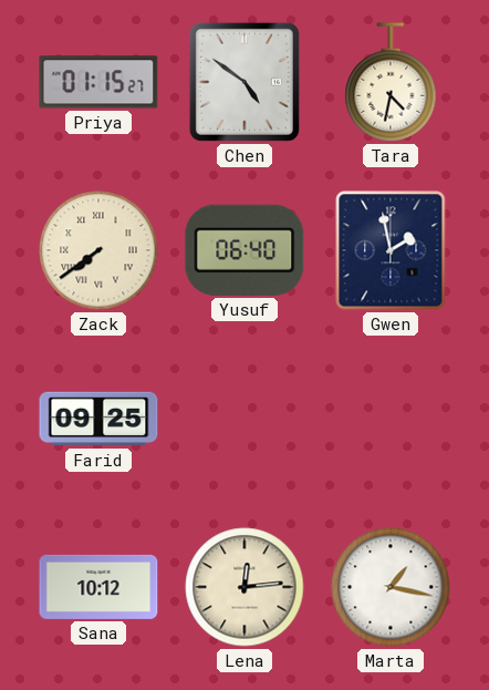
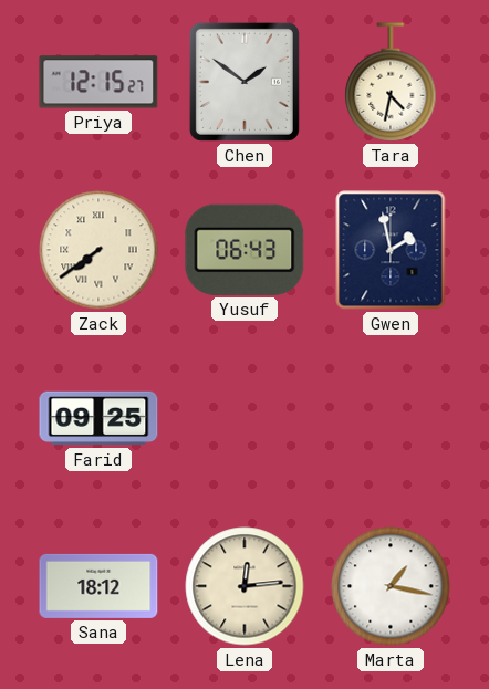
Priya: 01:15 -> 12:15 (98, 82)
Chen: 4:51 -> 1:51 (245, 82)
Yusuf: 06:40 -> 06:43 (245, 250)
Sana: 10:12 -> 18:12 (98, 586)
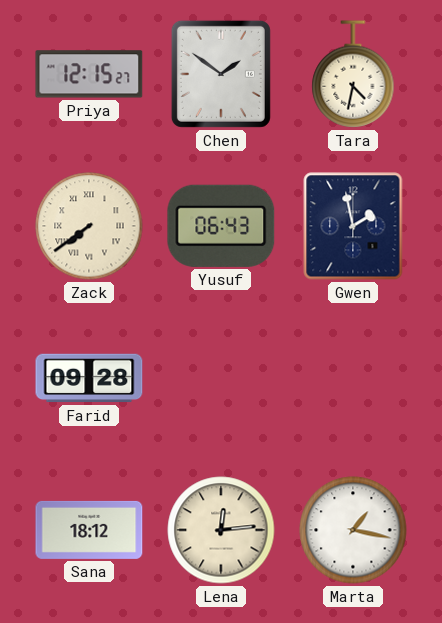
Farid: 09:25 -> 09:28 (89, 378)
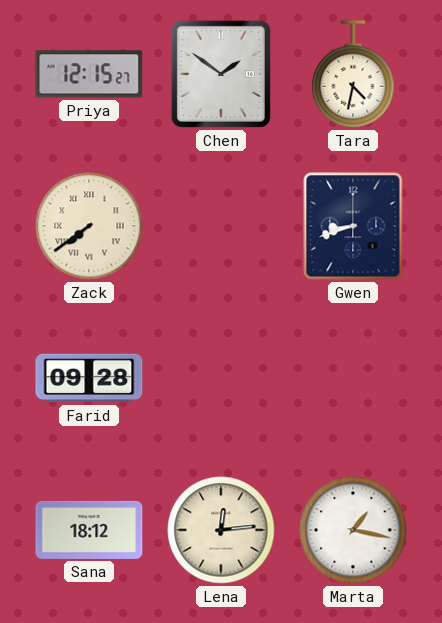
Yusuf: 06:43 -> none (221, 226)
Gwen: 1:58 -> 8:42 (353, 226)
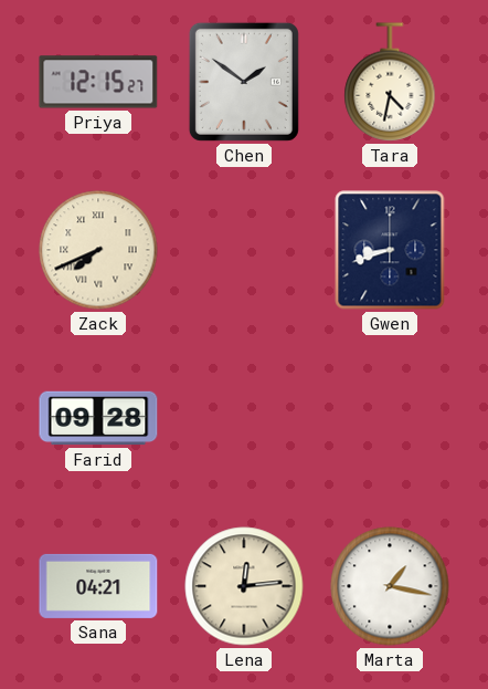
Zack: 7:39 -> 7:41 (98, 250)
Sana: 18:12 -> 04:21 (98, 586)
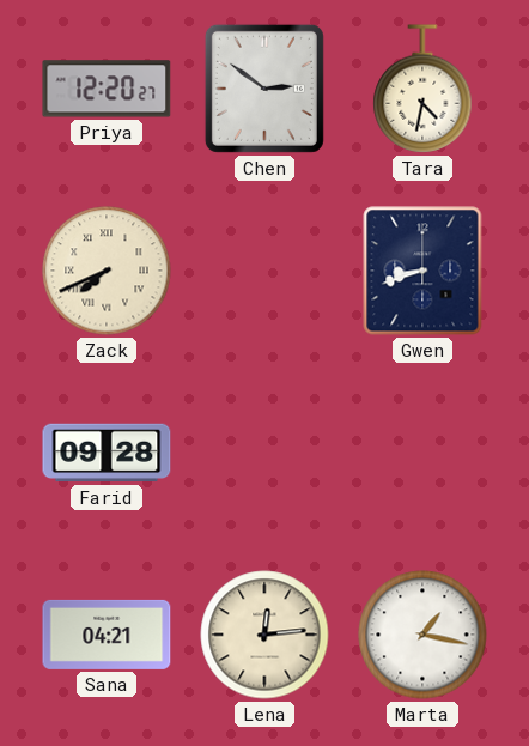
Priya: 12:15 -> 12:20 (107, 89)
Chen: 1:51 -> 2:51 (264, 89)
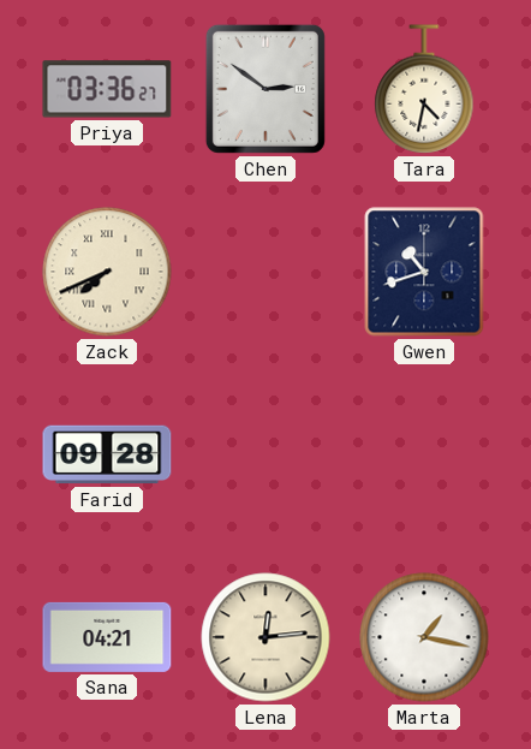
Priya: 12:20 -> 03:36 (107, 89)
Gwen: 8:42 -> 10:42 (424, 272)
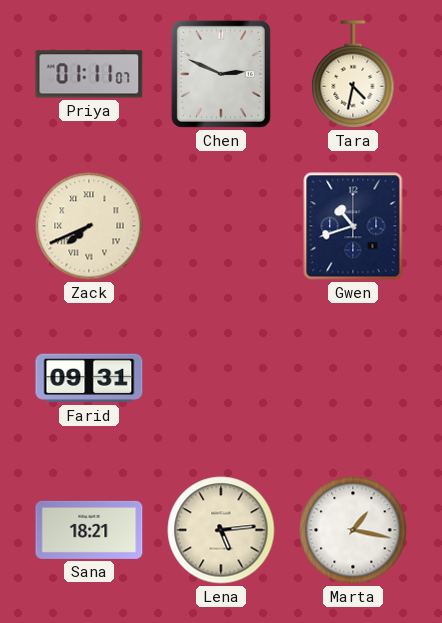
Priya: 03:36 -> 01:11 (89, 74)
Chen: 2:51 -> 2:49 (221, 74)
Farid: 09:28 -> 09:31 (89, 378)
Sana: 04:21 -> 18:21 (89, 530)
Lena: 12:14 -> 5:14 (221, 530)
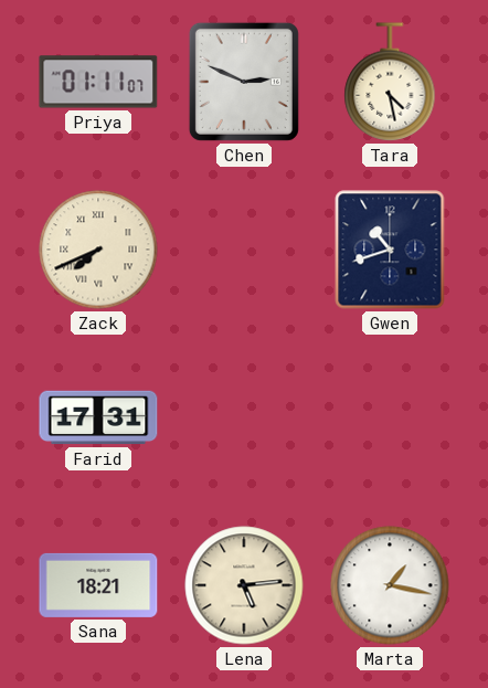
Tara: 4:32 -> 4:28 (390, 82)
Farid: 09:31 -> 17:31 (98, 417)
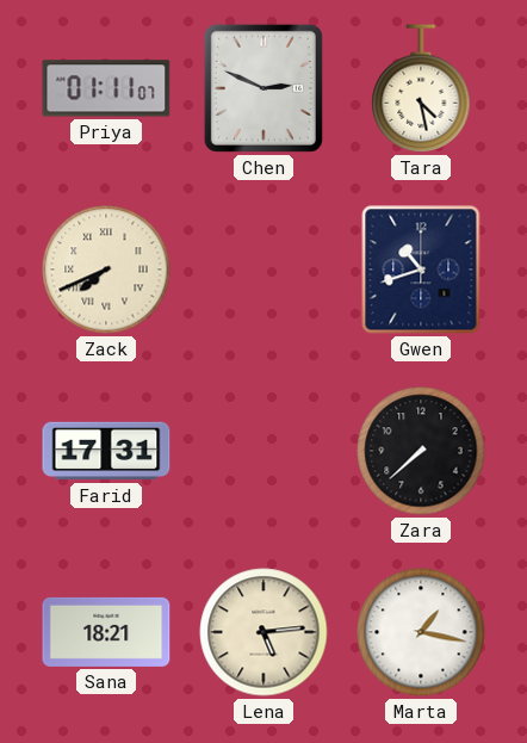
Zara: none -> 7:38 (421, 451)
